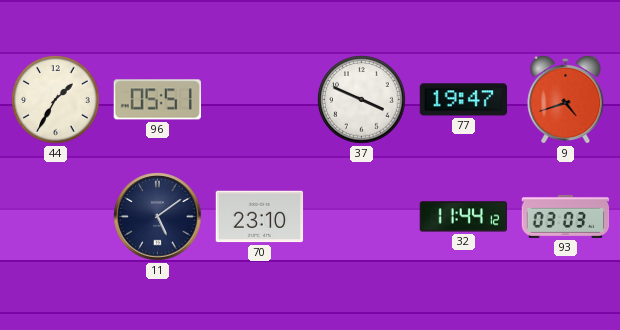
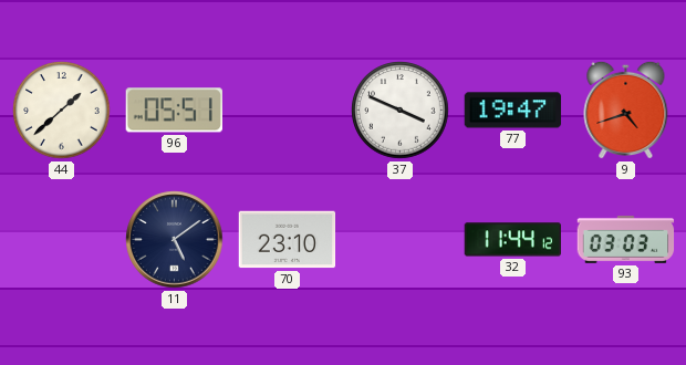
44: 1:35 -> 1:38 (62, 111)
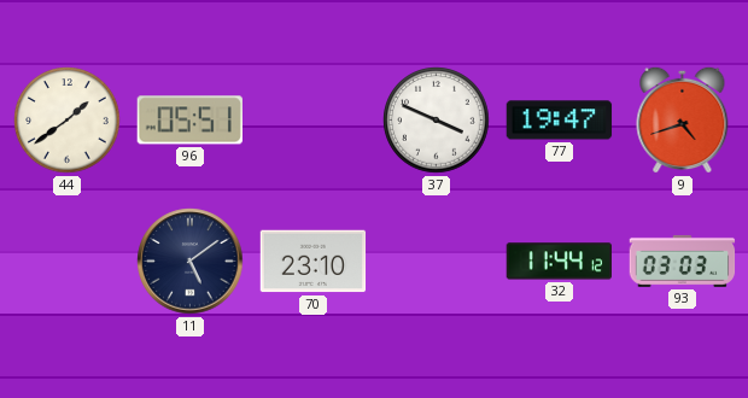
44: 1:38 -> 1:39 (68, 121)
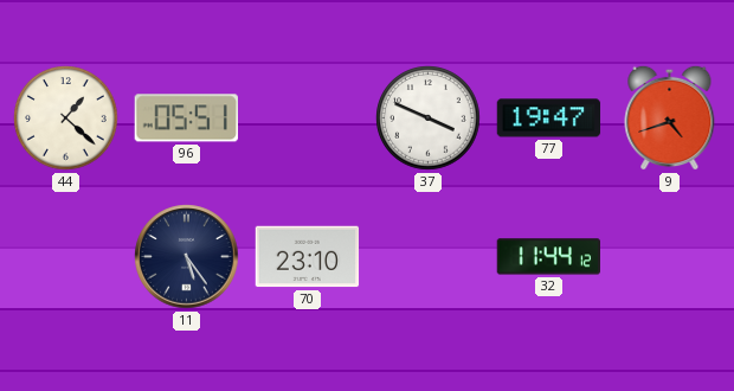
44: 1:39 -> 1:22 (66, 118)
11: 5:09 -> 5:24 (187, 257)
93: 03:03 -> none (683, 261)
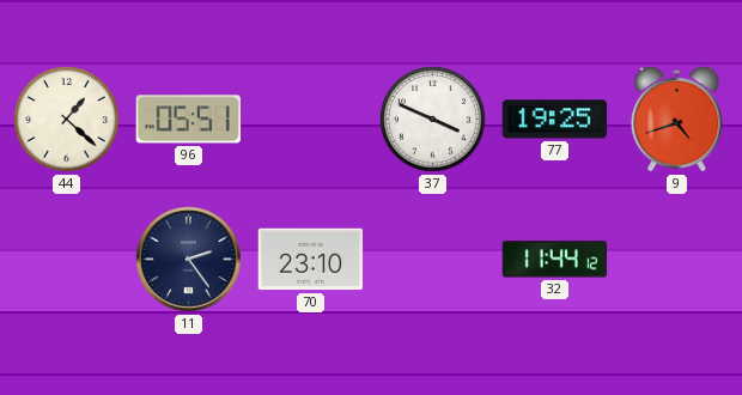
77: 19:47 -> 19:25 (555, 120)
11: 5:24 -> 2:24 (189, 260)
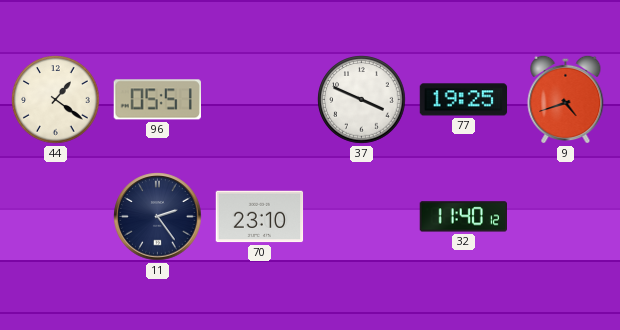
44: 1:22 -> 1:21 (56, 100)
32: 11:44 -> 11:40 (463, 217)
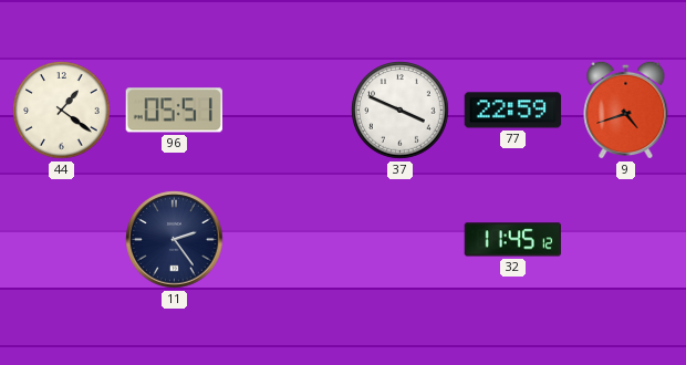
77: 19:25 -> 22:59 (513, 111)
70: 23:10 -> none (260, 217)
32: 11:40 -> 11:45 (512, 240)
